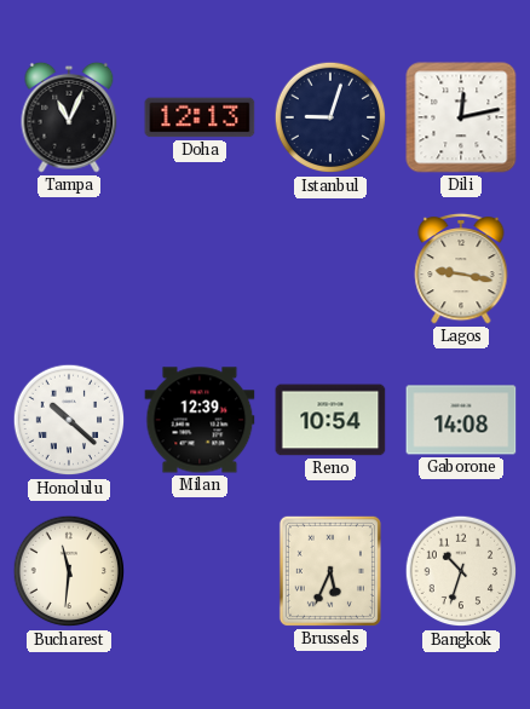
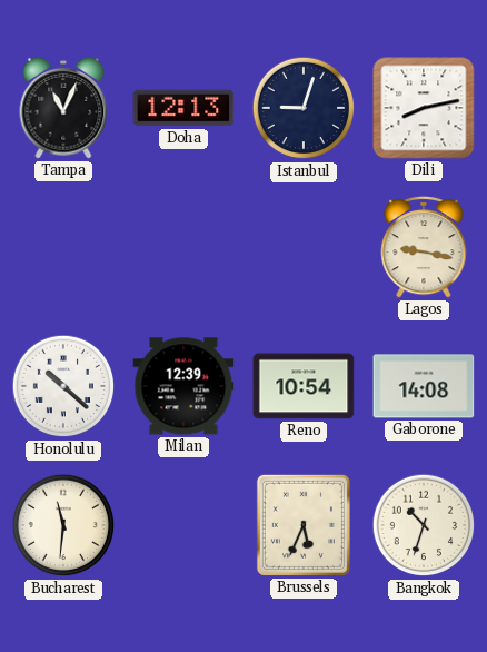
Dili: 12:13 -> 8:13 (424, 108)
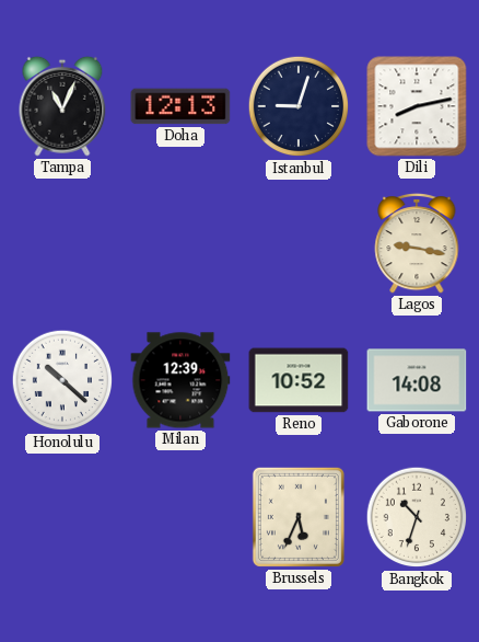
Reno: 10:54 -> 10:52 (299, 380)
Bucharest: 11:31 -> none (63, 525)
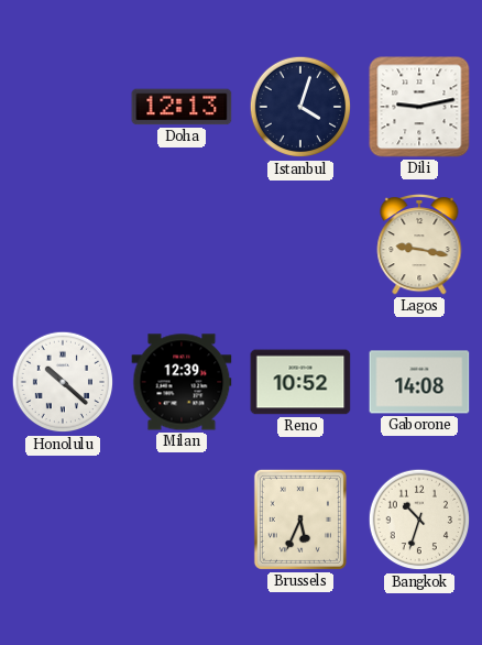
Tampa: 11:04 -> none (62, 106)
Istanbul: 9:03 -> 4:03 (300, 107)
Dili: 8:13 -> 9:13 (419, 107)
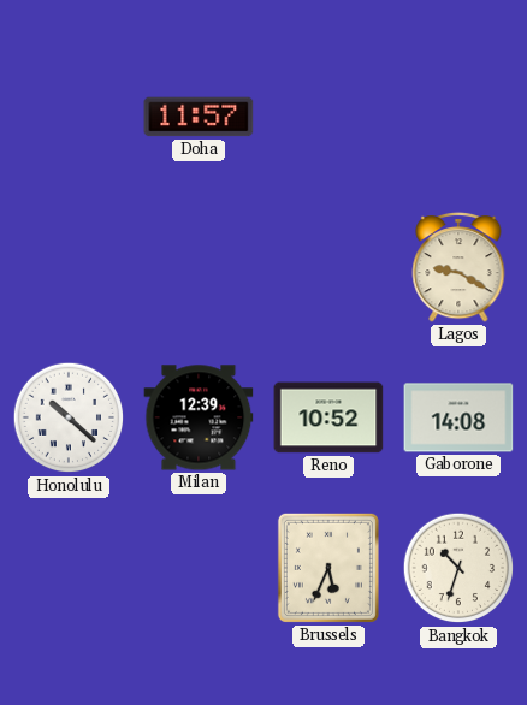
Doha: 12:13 -> 11:57 (199, 117)
Istanbul: 4:03 -> none (300, 107)
Dili: 9:13 -> none (419, 107)
Lagos: 9:17 -> 9:20 (458, 267)
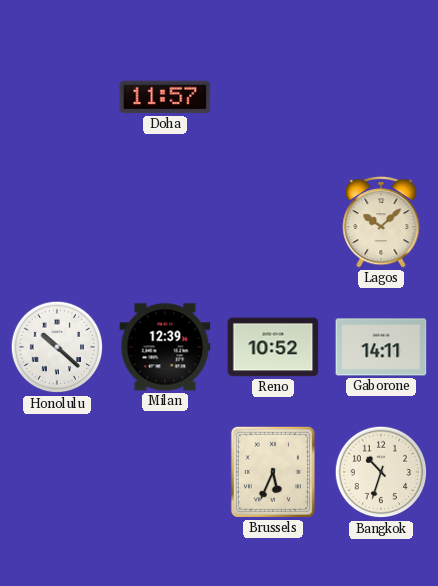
Lagos: 9:20 -> 10:08 (381, 222)
Gaborone: 14:08 -> 14:11 (381, 347)
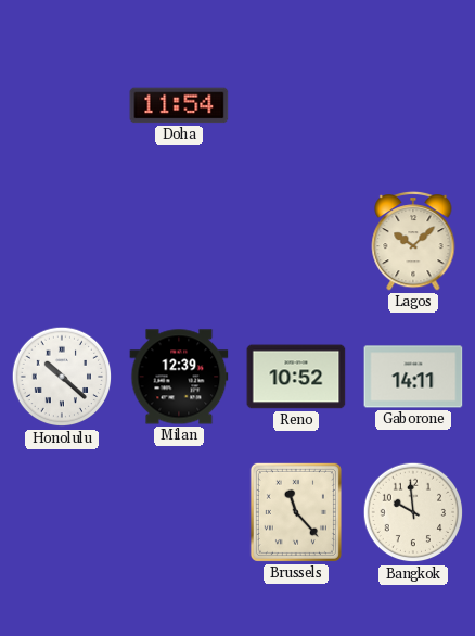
Doha: 11:57 -> 11:54 (179, 105)
Brussels: 5:34 -> 11:23 (296, 512)
Bangkok: 10:33 -> 9:59 (413, 512)
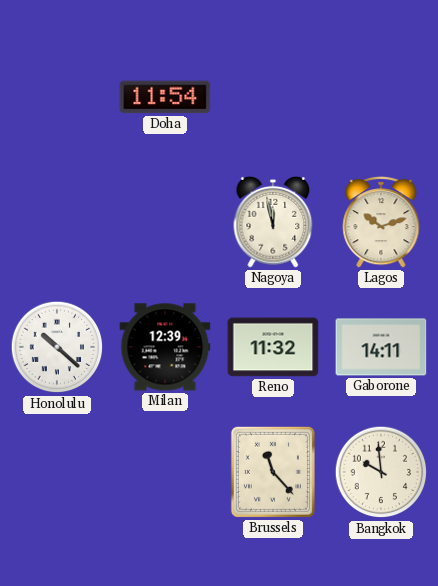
Nagoya: none -> 11:58 (273, 222)
Lagos: 10:08 -> 10:12 (381, 222)
Reno: 10:52 -> 11:32 (273, 347)
